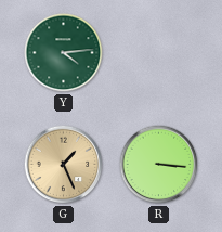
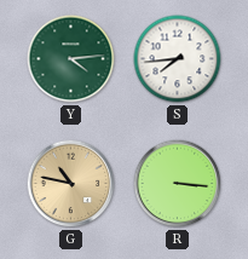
S: none -> 7:44 (178, 59)
G: 1:26 -> 10:47 (71, 184)
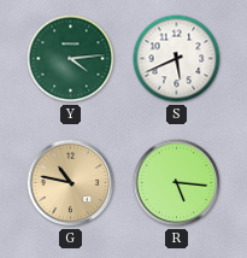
S: 7:44 -> 5:41 (177, 59)
R: 3:16 -> 5:16 (177, 183)
